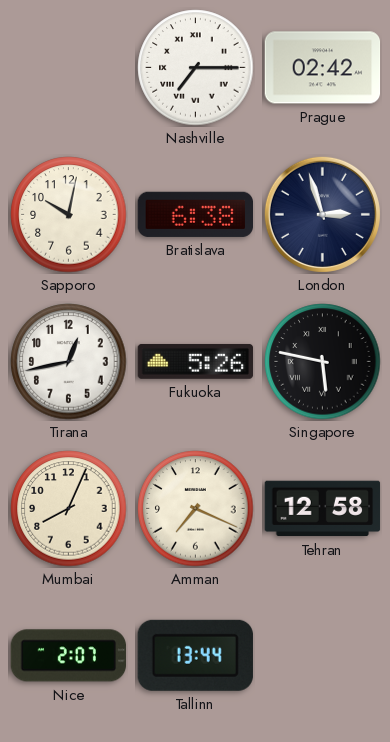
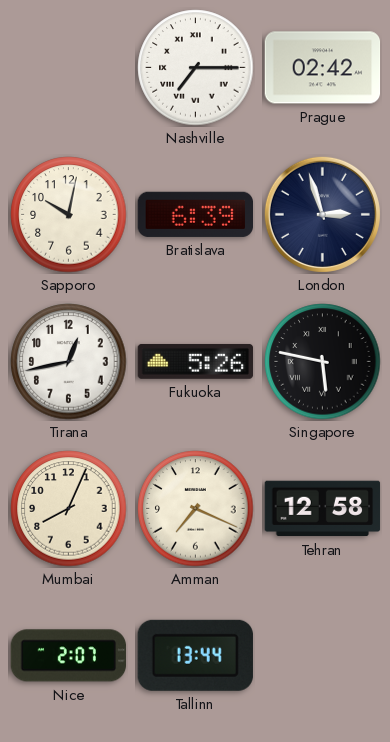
Bratislava: 6:38 -> 6:39 (195, 214)
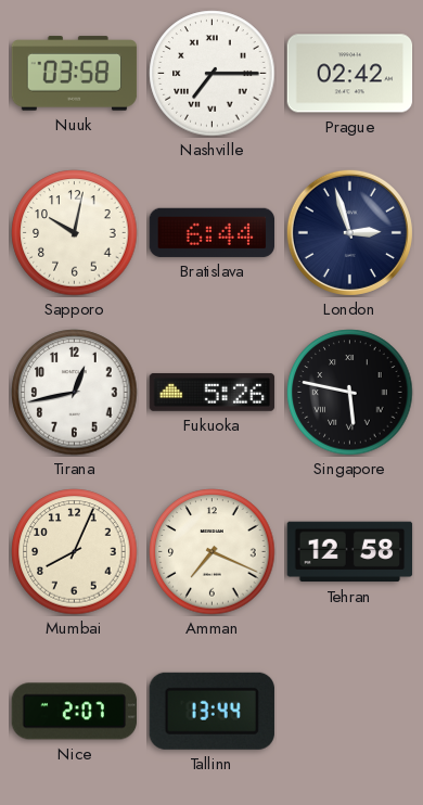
Nuuk: none -> 03:58 (75, 74)
Bratislava: 6:39 -> 6:44 (211, 232)
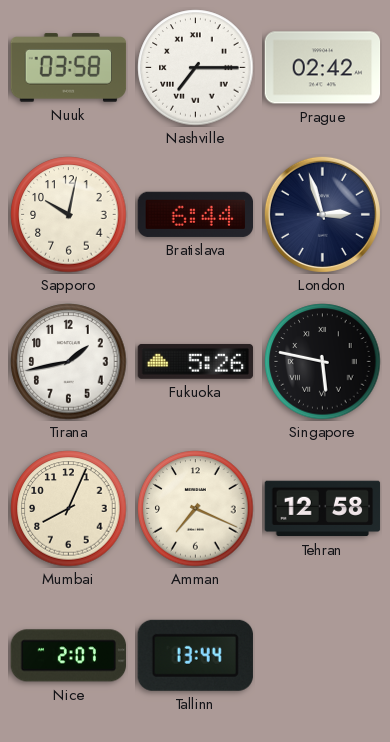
Tirana: 12:43 -> 1:43 (69, 362)
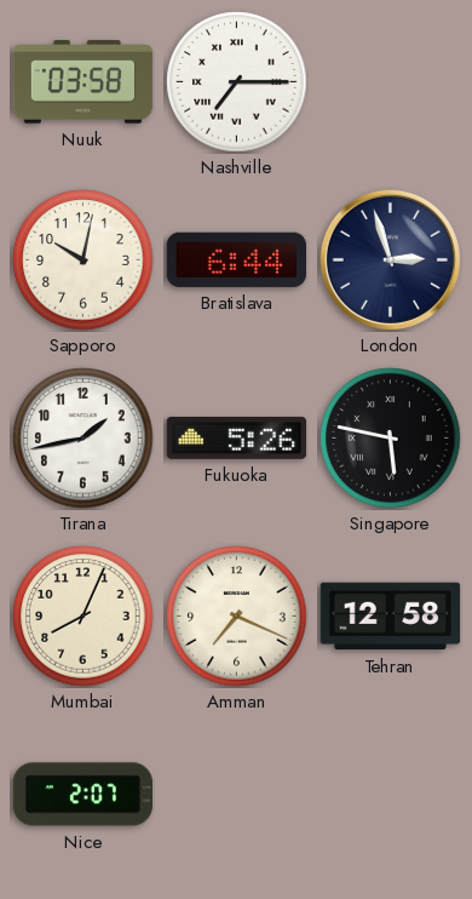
Prague: 02:42 -> none (323, 68)
Tallinn: 13:44 -> none (195, 655)
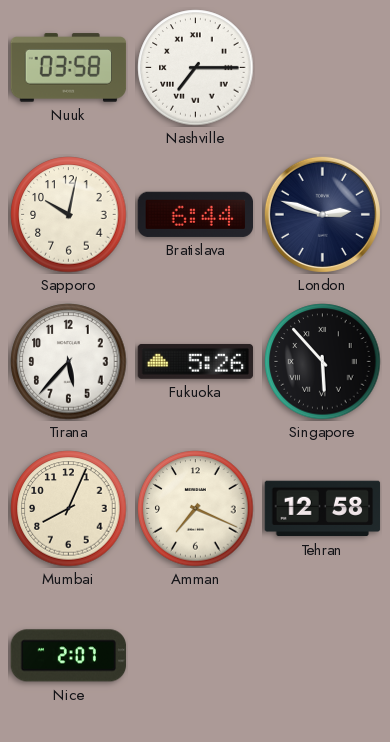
London: 2:57 -> 2:48 (322, 214)
Tirana: 1:43 -> 5:37 (69, 362)
Singapore: 5:47 -> 5:53 (323, 362)
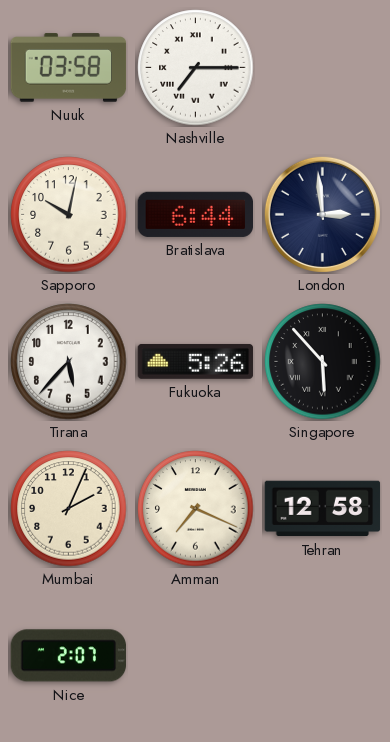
London: 2:48 -> 2:59 (322, 214)
Mumbai: 8:04 -> 2:04 (69, 509)
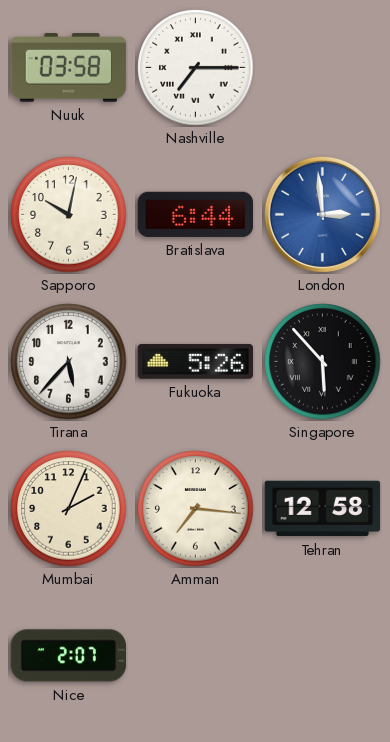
London dial: navy -> blue (322, 214)
Amman: 7:19 -> 7:16 (196, 509)
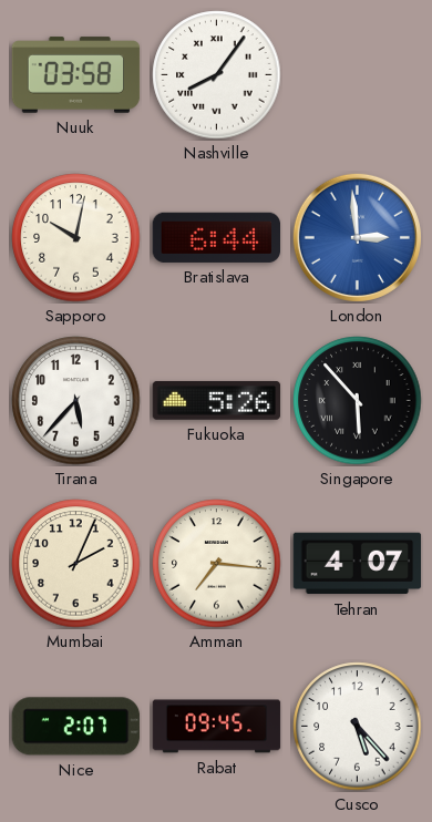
Nashville: 7:15 -> 8:06 (217, 75)
Tehran: 12:58 -> 4:07 (358, 564)
Rabat: none -> 09:45 (217, 727)
Cusco: none -> 5:23 (358, 727)
